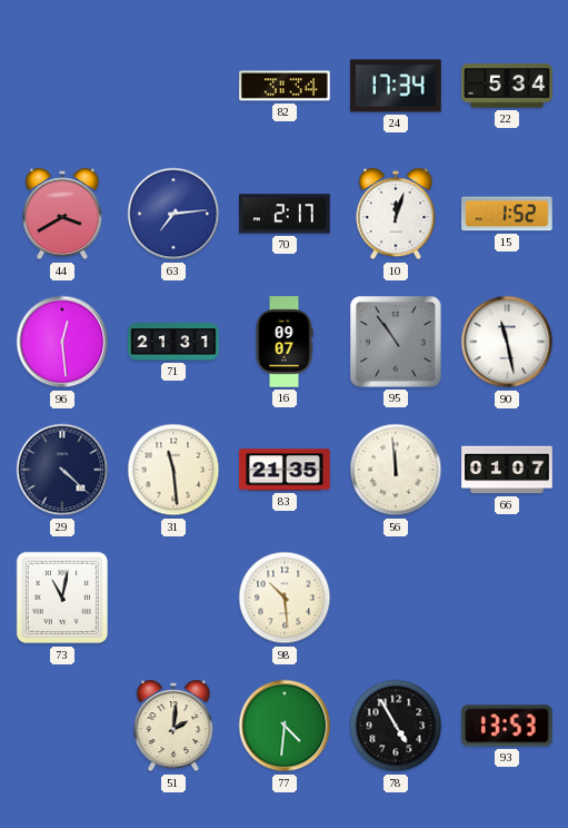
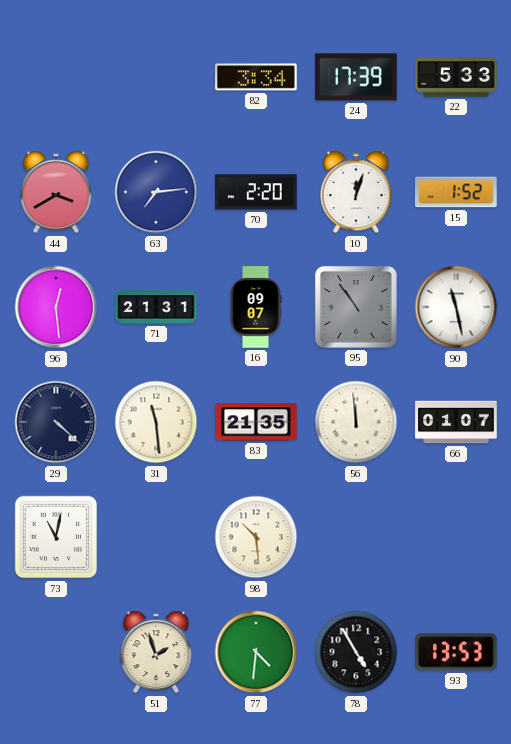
24: 17:34 -> 17:39 (356, 77)
22: 5:34 -> 5:33 (456, 77)
70: 2:17 -> 2:20 (256, 192)
51: 2:01 -> 1:57 (156, 652)
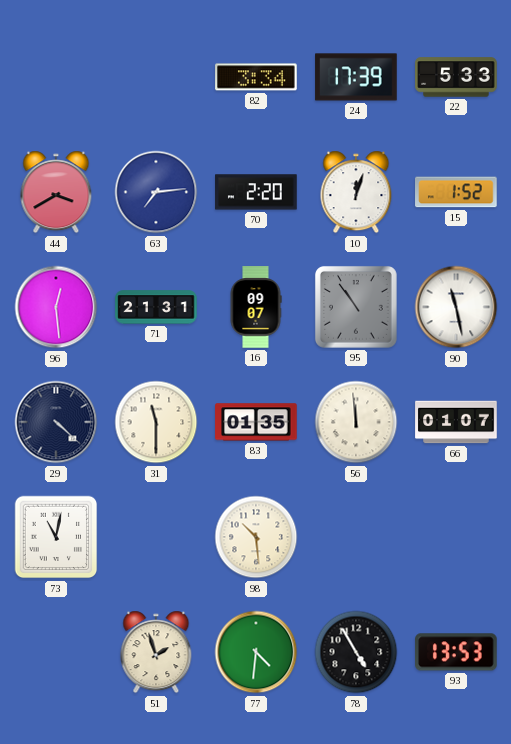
31: 11:29 -> 11:30 (156, 422)
83: 21:35 -> 01:35 (256, 422)
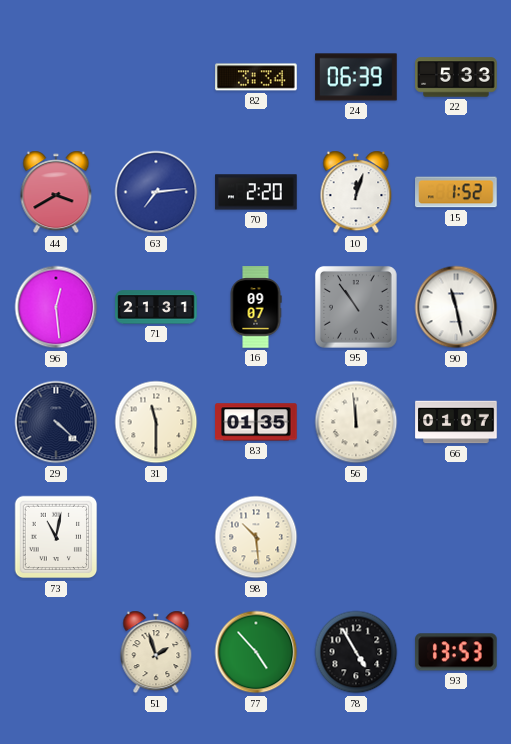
24: 17:39 -> 06:39 (356, 77)
77: 4:31 -> 4:53 (256, 652)
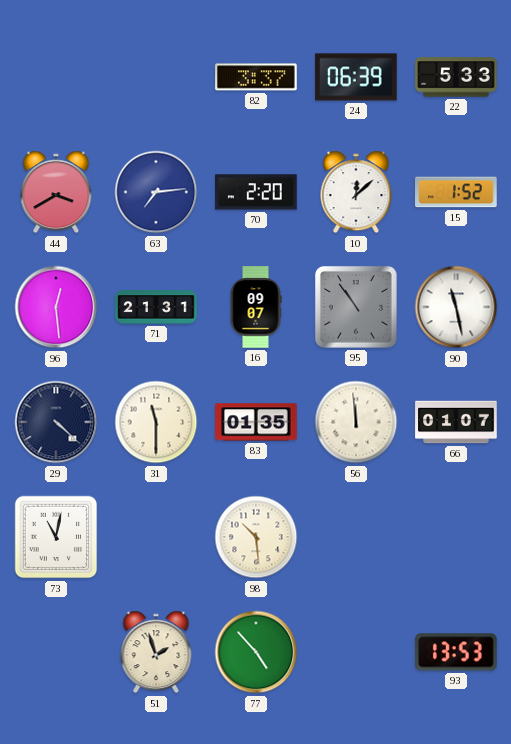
82: 3:34 -> 3:37 (256, 77)
10: 12:03 -> 12:08 (356, 192)
78: 4:55 -> none (356, 652)
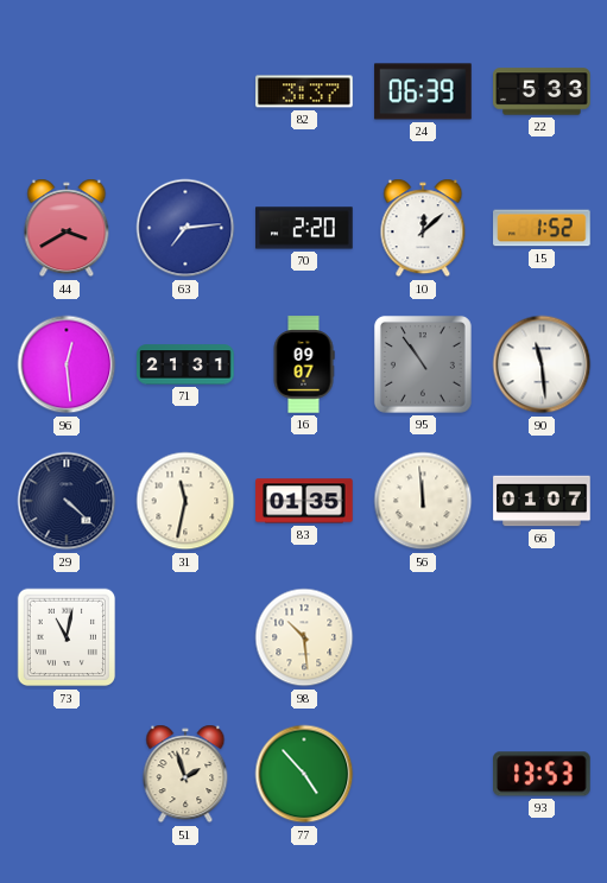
90: 11:28 -> 11:29 (542, 364)
31: 11:30 -> 11:32 (185, 501)
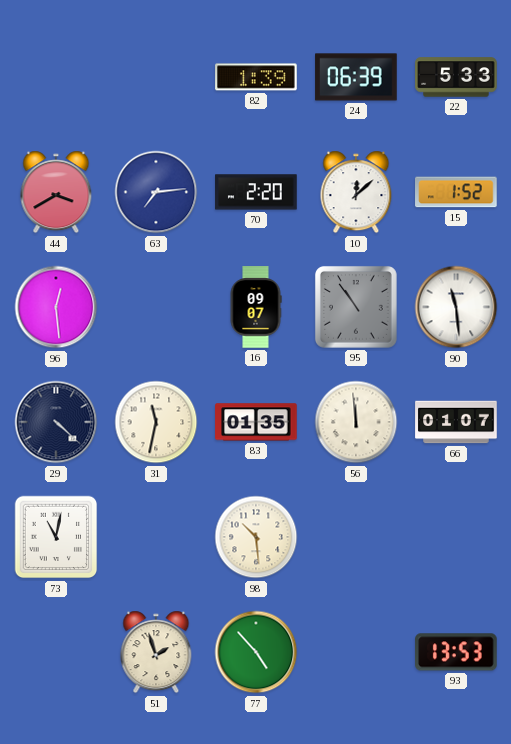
82: 3:37 -> 1:39 (256, 77)
71: 21:31 -> none (185, 364)
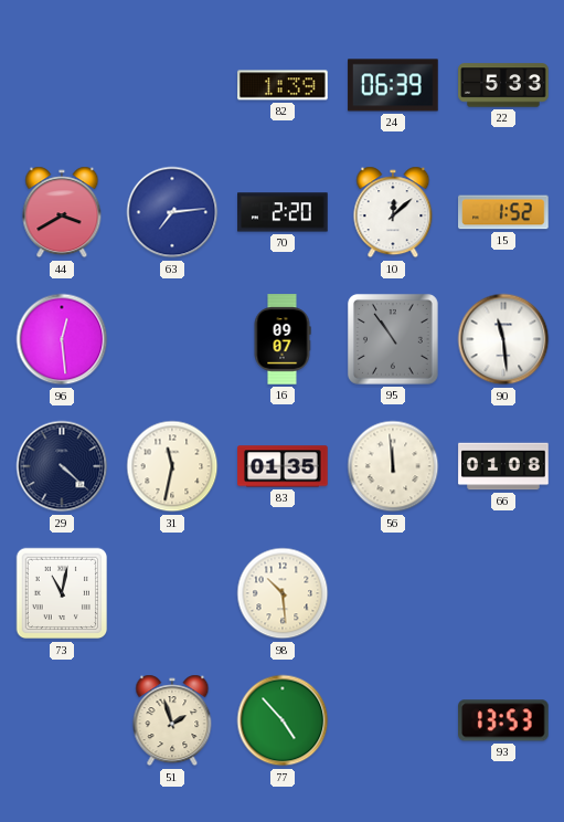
66: 01:07 -> 01:08 (503, 466)
